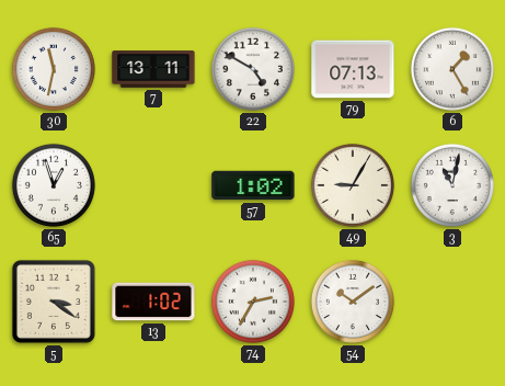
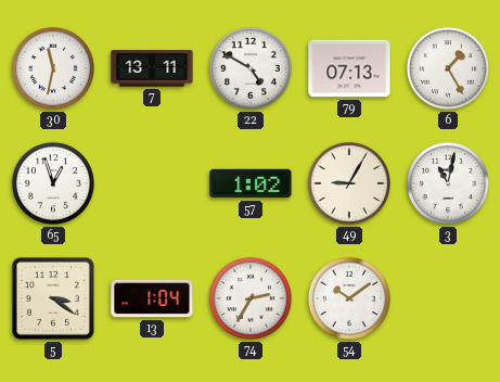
13: 1:02 -> 1:04 (152, 298)
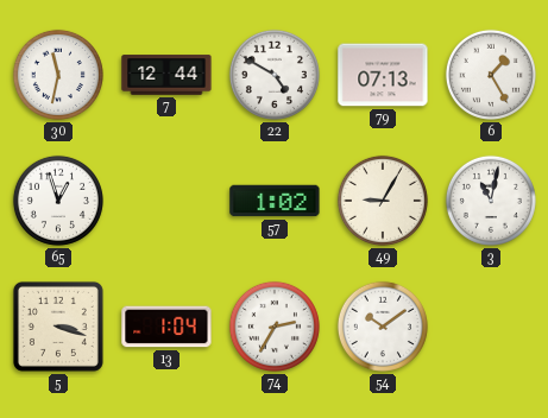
7: 13:11 -> 12:44 (166, 75)
5: 3:21 -> 3:18 (58, 327)
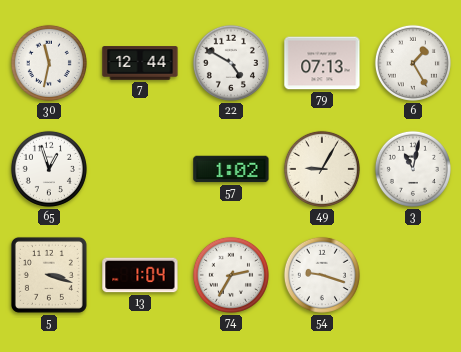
54: 10:09 -> 9:18 (322, 275)
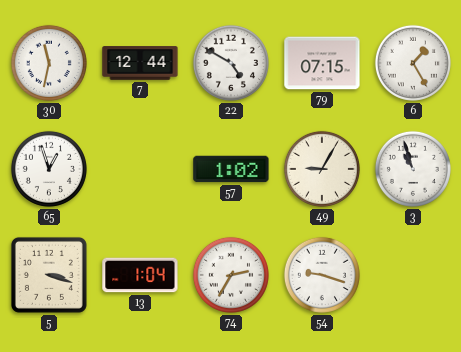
79: 07:13 -> 07:15 (322, 63)
3: 11:02 -> 10:57 (413, 169)
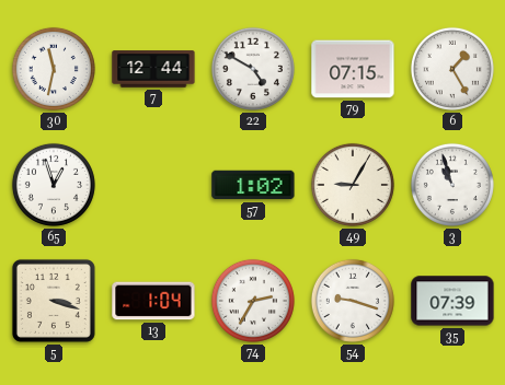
35: none -> 07:39 (452, 301)
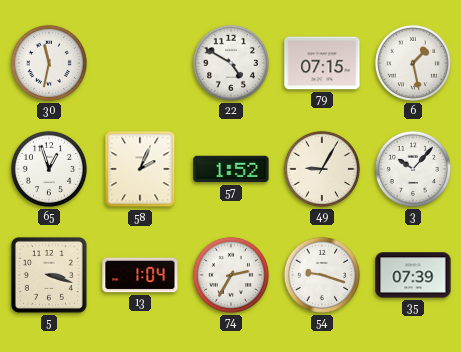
7: 12:44 -> none (153, 69)
6: 1:25 -> 1:28 (413, 63)
58: none -> 2:04 (140, 169)
57: 1:02 -> 1:52 (231, 169)
3: 10:57 -> 10:07 (413, 169)
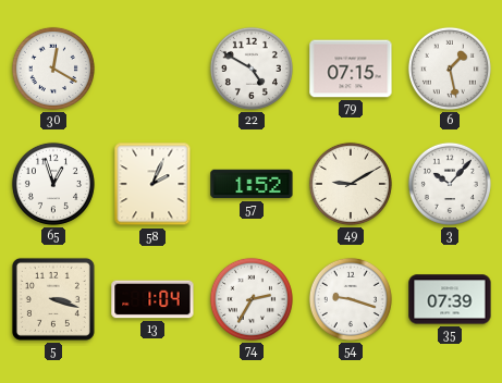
30: 11:32 -> 12:20 (53, 69)
49: 9:05 -> 9:10 (351, 184)
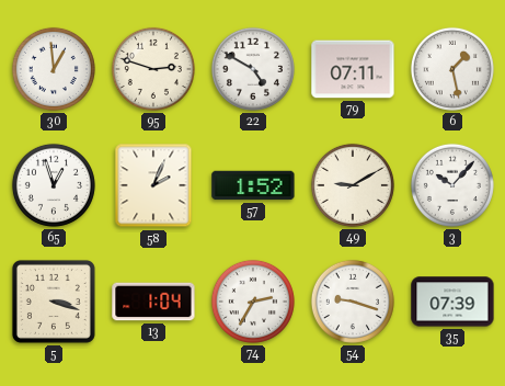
30: 12:20 -> 12:59 (54, 69)
95: none -> 2:48 (153, 69)
79: 07:15 -> 07:11 (353, 69)
